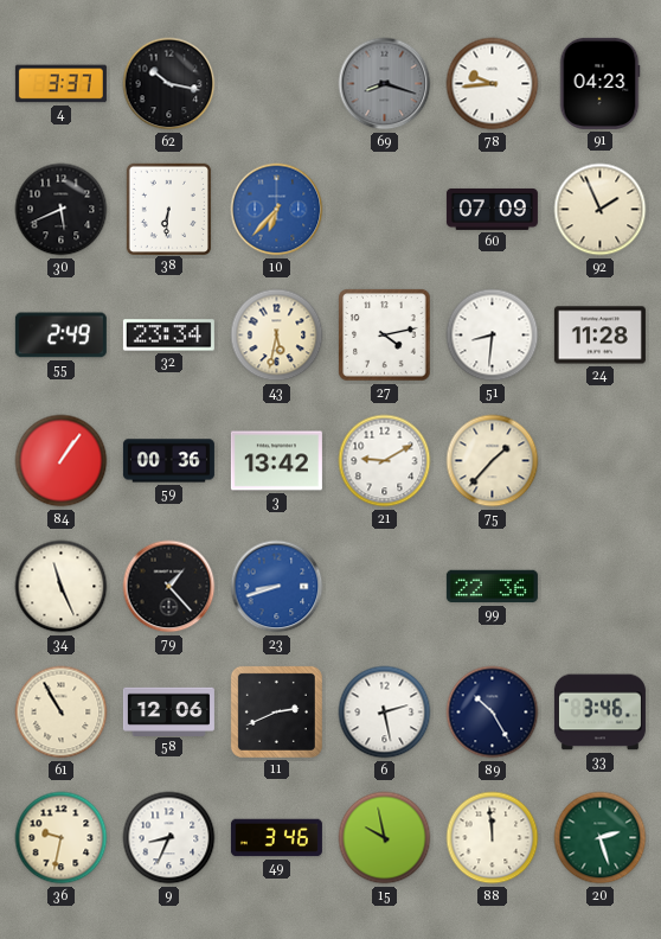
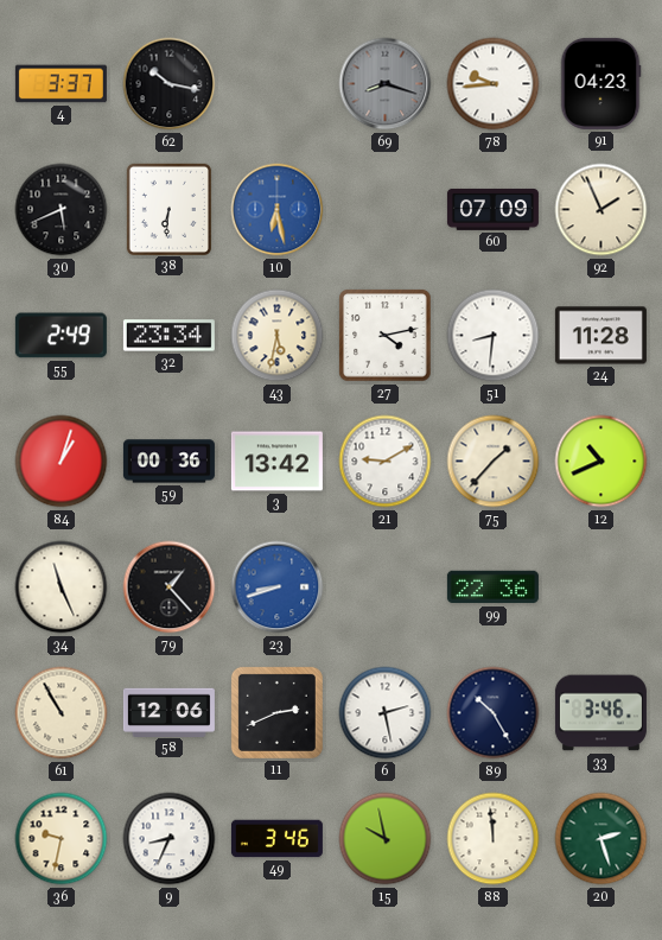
10: 6:37 -> 6:28 (278, 210)
84: 1:06 -> 1:03 (62, 462)
12: none -> 10:41 (601, 462)
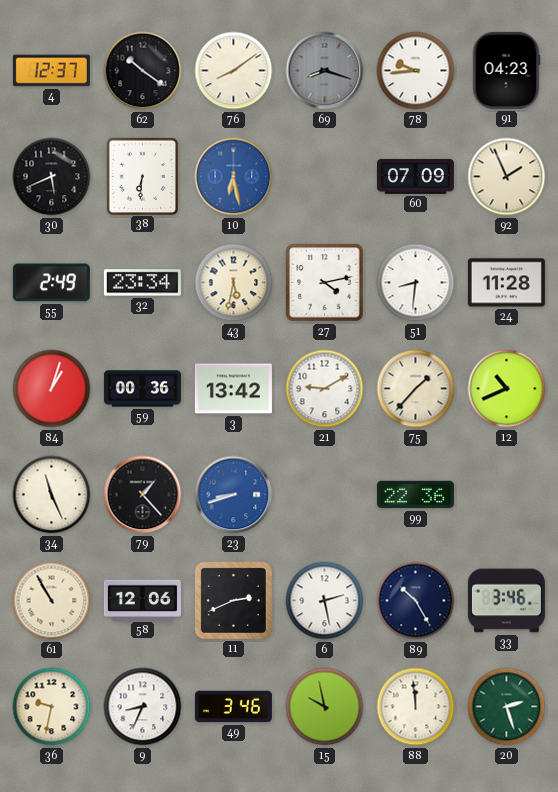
4: 3:37 -> 12:37 (51, 71)
62: 10:17 -> 10:21 (143, 71)
76: none -> 8:09 (234, 71)
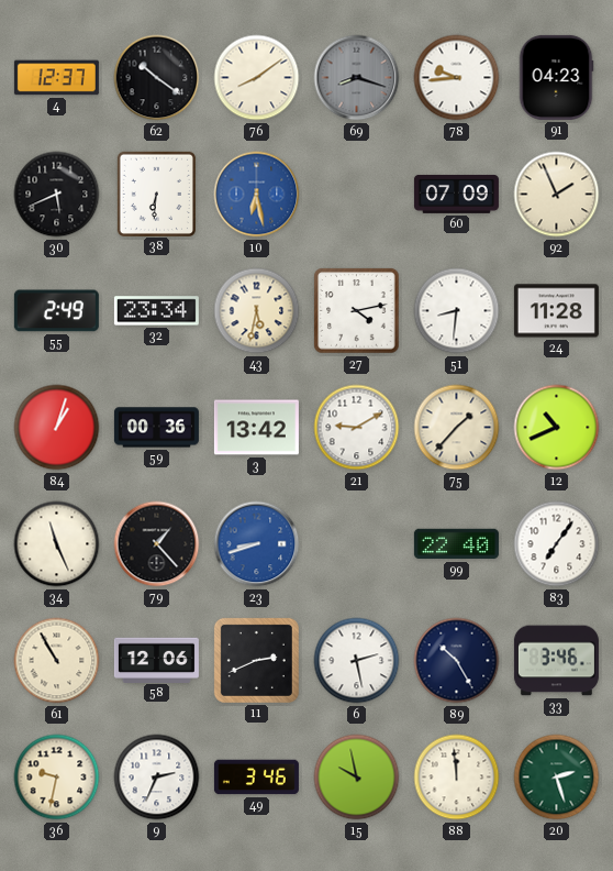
99: 22:36 -> 22:40 (456, 544)
83: none -> 7:06 (557, 544)
9: 8:34 -> 2:34 (157, 778)
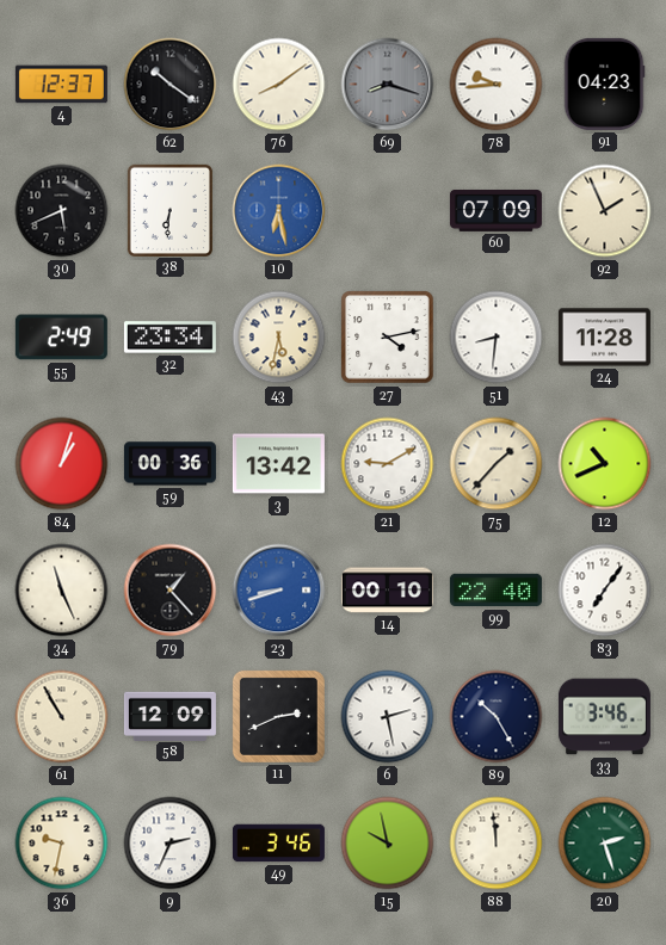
14: none -> 00:10 (387, 591)
58: 12:06 -> 12:09 (169, 716)
